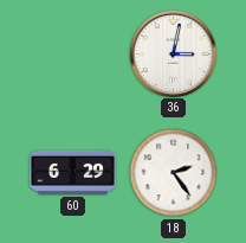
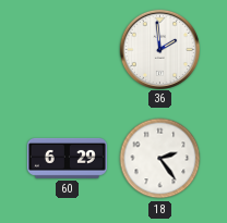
36: 3:02 -> 1:59 (159, 49)
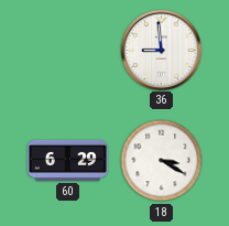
36: 1:59 -> 8:59 (161, 50)
18: 2:24 -> 3:20 (162, 161)
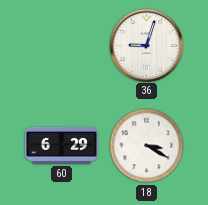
36: 8:59 -> 9:03 (146, 45)
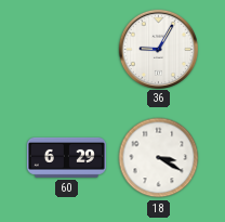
36: 9:03 -> 9:05 (158, 49)
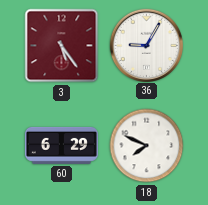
3: none -> 5:24 (62, 46)
18: 3:20 -> 7:49 (147, 146)
